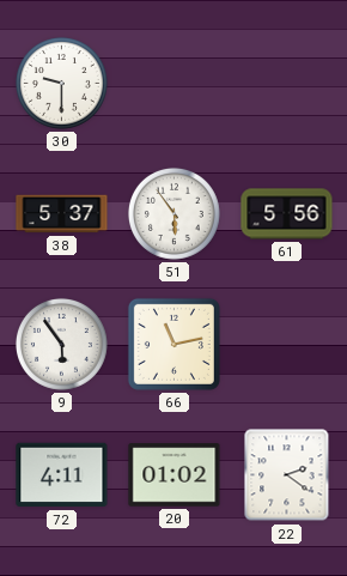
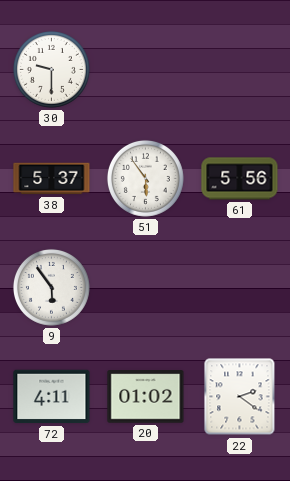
66: 11:13 -> none (173, 344)
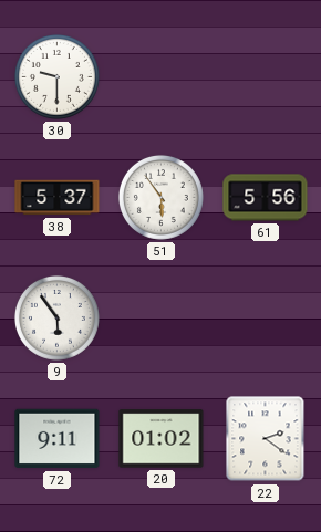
72: 4:11 -> 9:11 (58, 439)
